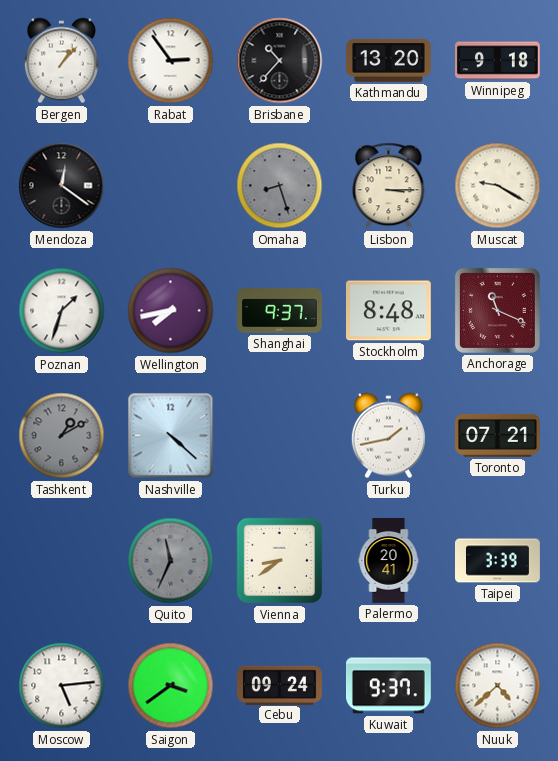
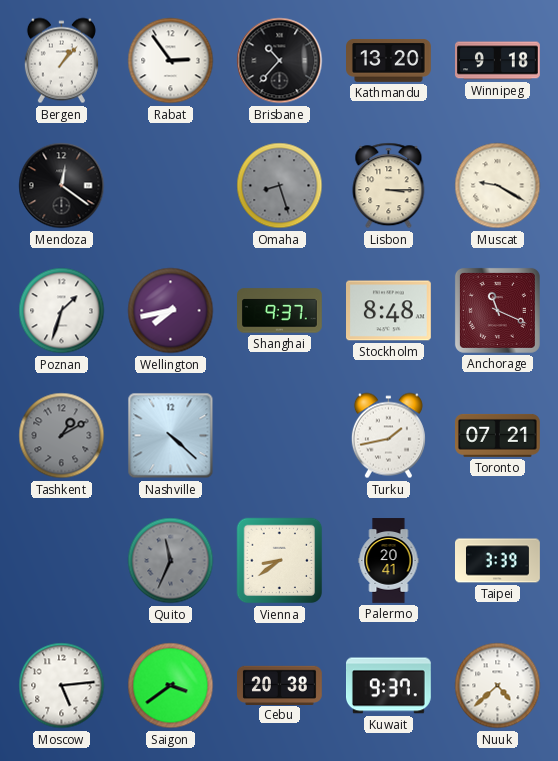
Cebu: 09:24 -> 20:38 (280, 685)
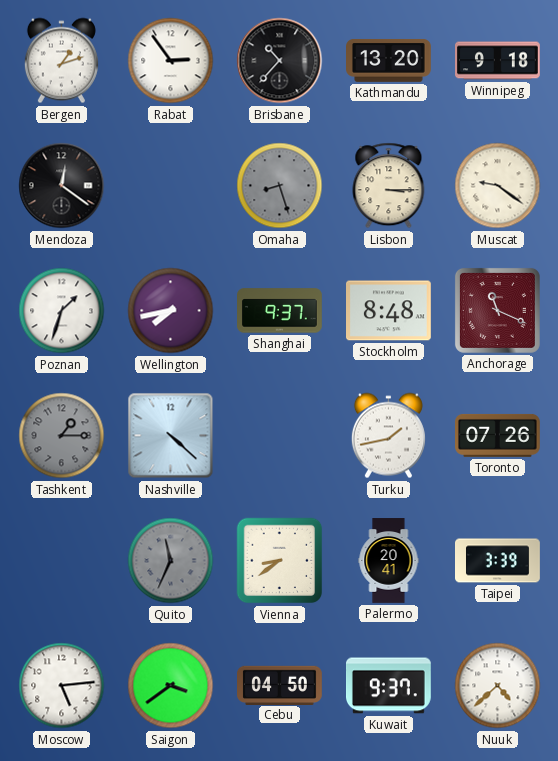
Bergen: 1:07 -> 1:12 (61, 61)
Muscat: 9:20 -> 9:21 (498, 186)
Tashkent: 1:10 -> 1:15 (62, 436)
Toronto: 07:21 -> 07:26 (498, 435)
Cebu: 20:38 -> 04:50 (280, 685)
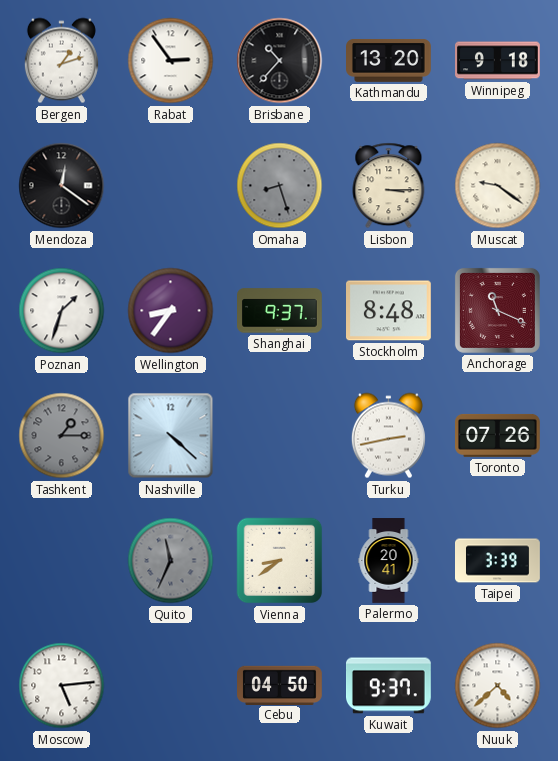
Wellington: 7:43 -> 8:36 (171, 311)
Turku: 1:43 -> 2:43 (388, 436)
Saigon: 3:39 -> none (171, 686)
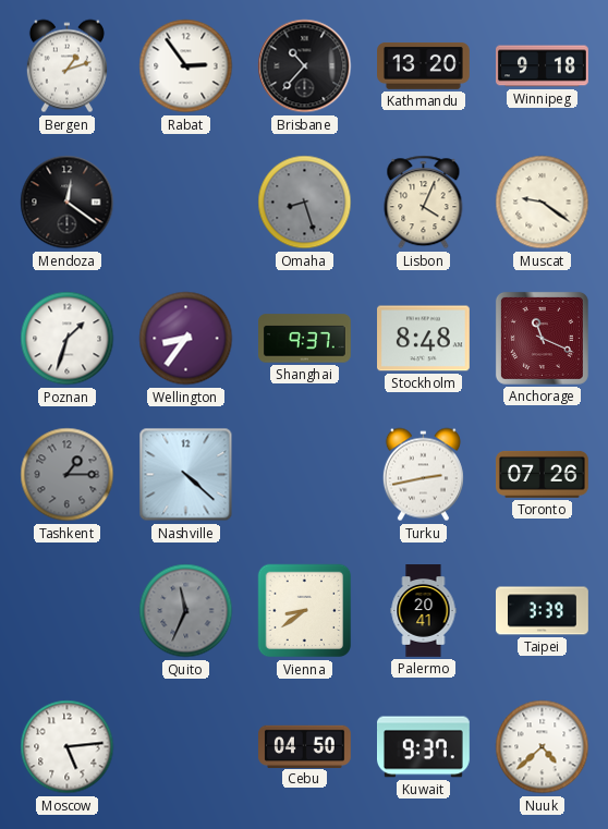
Lisbon: 3:15 -> 4:04 (424, 203)
